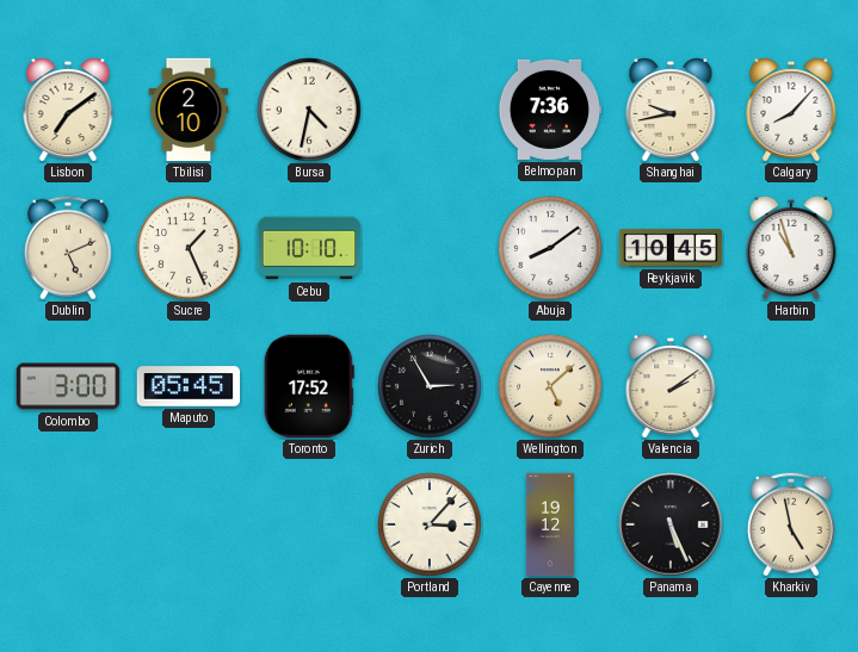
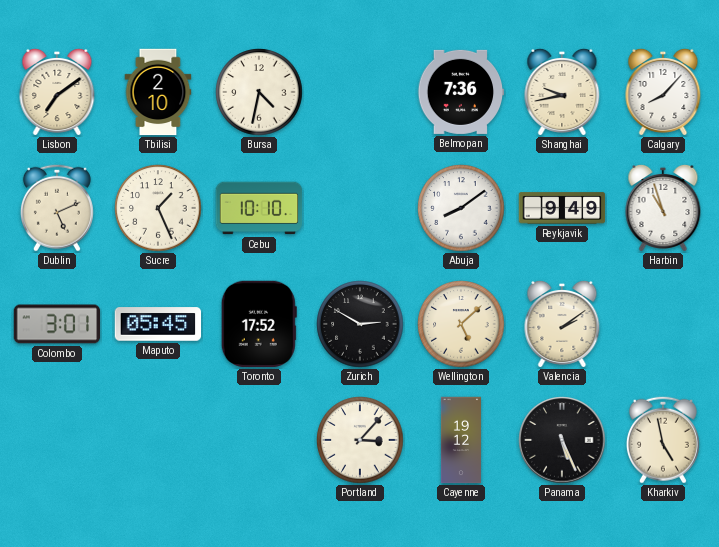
Reykjavik: 10:45 -> 9:49 (562, 208)
Colombo: 3:00 -> 3:01 (57, 324)
Zurich: 2:55 -> 2:50 (360, 324)
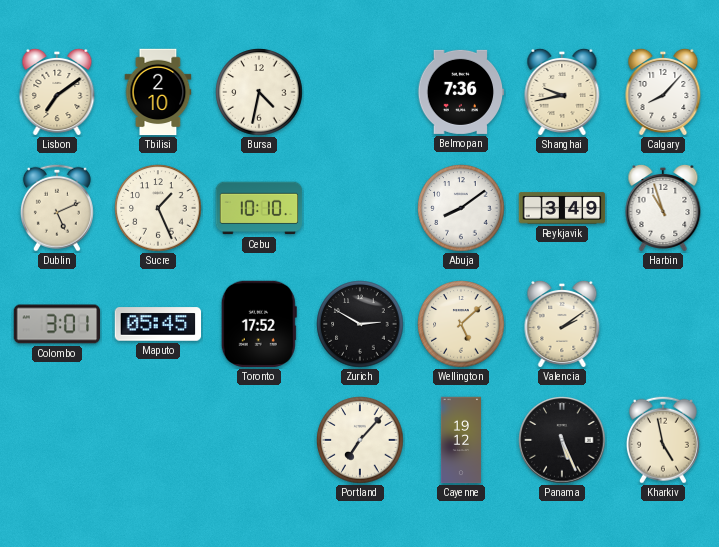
Reykjavik: 9:49 -> 3:49 (562, 208)
Portland: 3:07 -> 7:07 (360, 440)
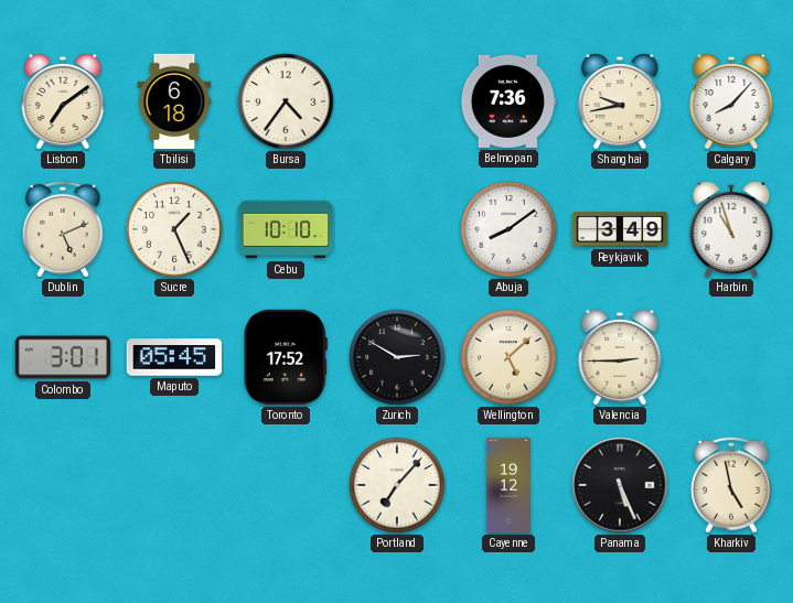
Tbilisi: 2:10 -> 6:18 (174, 101)
Bursa: 4:32 -> 4:36 (286, 101)
Valencia: 2:09 -> 2:45 (620, 357)
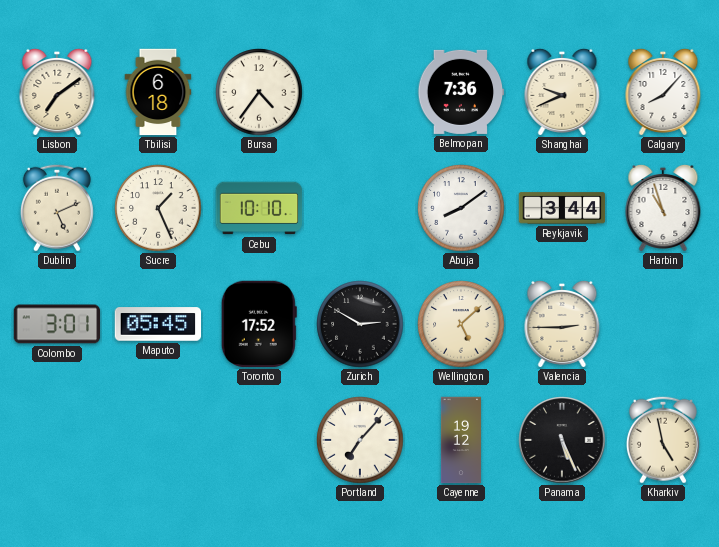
Shanghai: 9:43 -> 9:41 (562, 92)
Reykjavik: 3:49 -> 3:44 (562, 208)
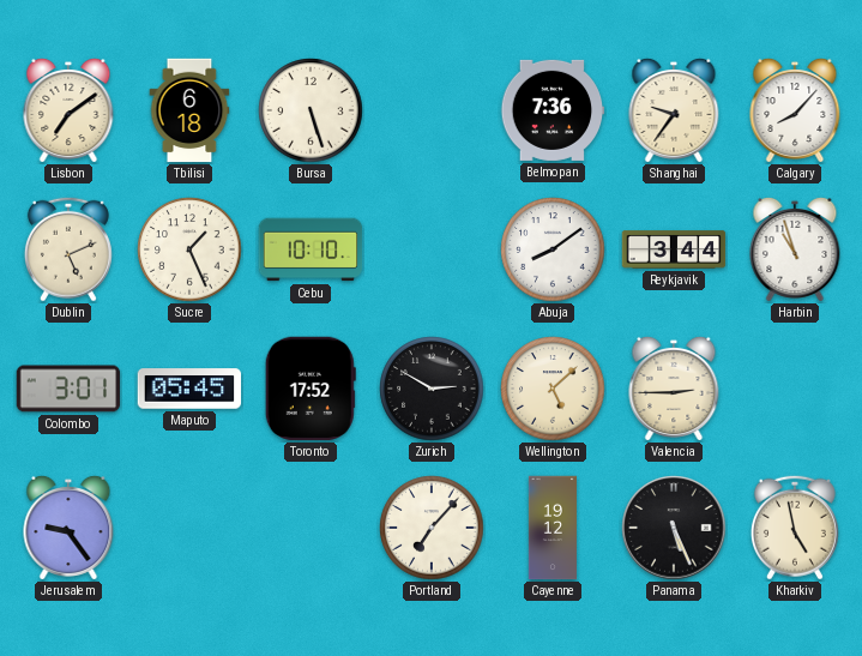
Bursa: 4:36 -> 5:27 (311, 110)
Shanghai: 9:41 -> 9:36 (674, 110)
Jerusalem: none -> 9:24 (68, 528)
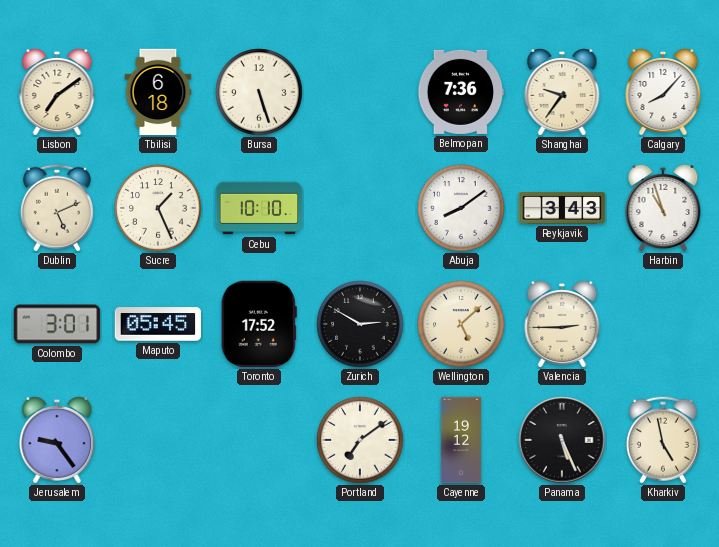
Reykjavik: 3:44 -> 3:43 (562, 208)
Portland: 7:07 -> 7:09 (360, 440)
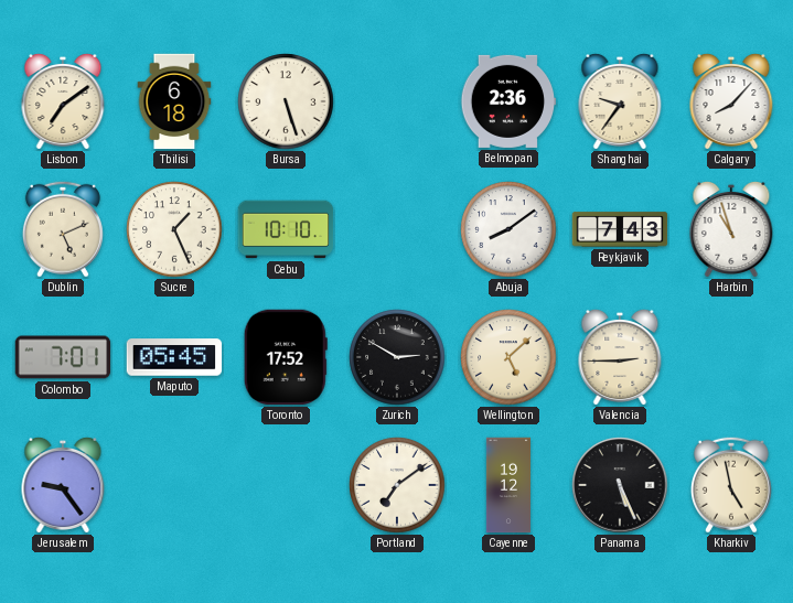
Belmopan: 7:36 -> 2:36 (508, 101)
Reykjavik: 3:43 -> 7:43 (620, 229)
Colombo: 3:01 -> 7:01 (63, 357)
